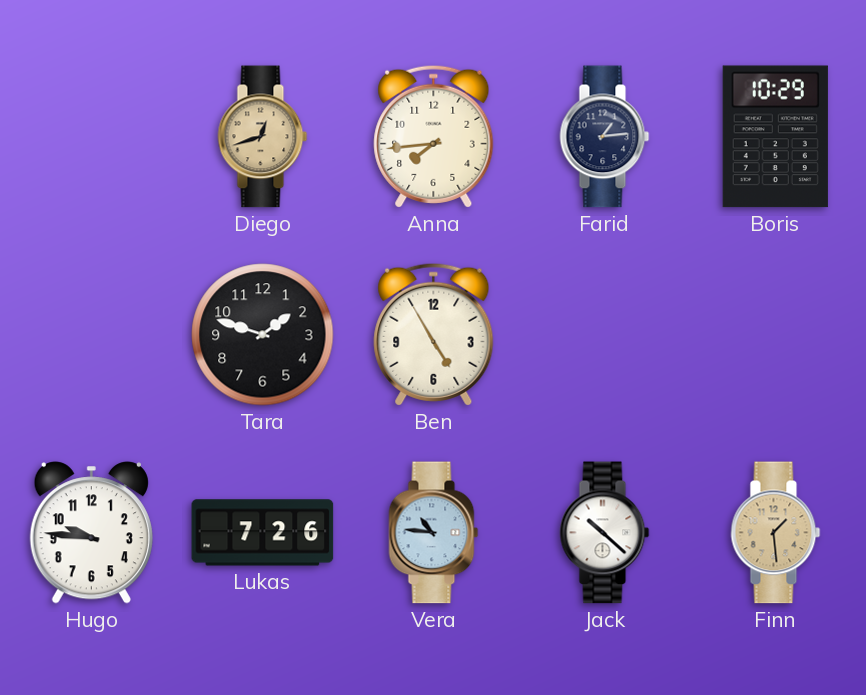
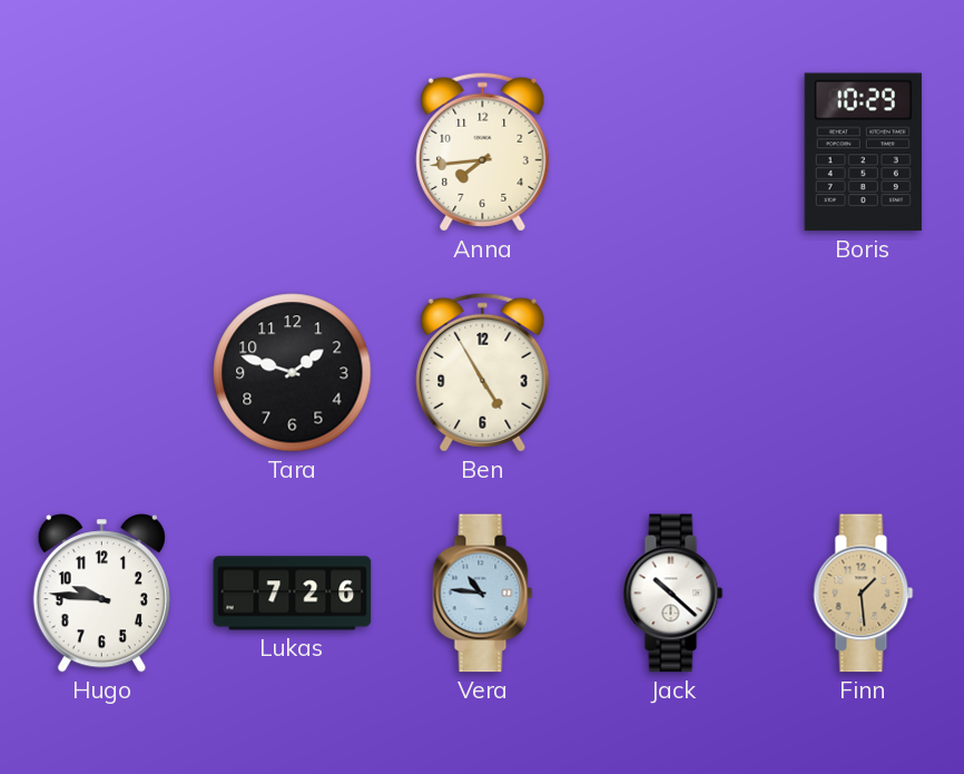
Diego: 12:42 -> none (263, 137)
Farid: 1:14 -> none (605, 137)
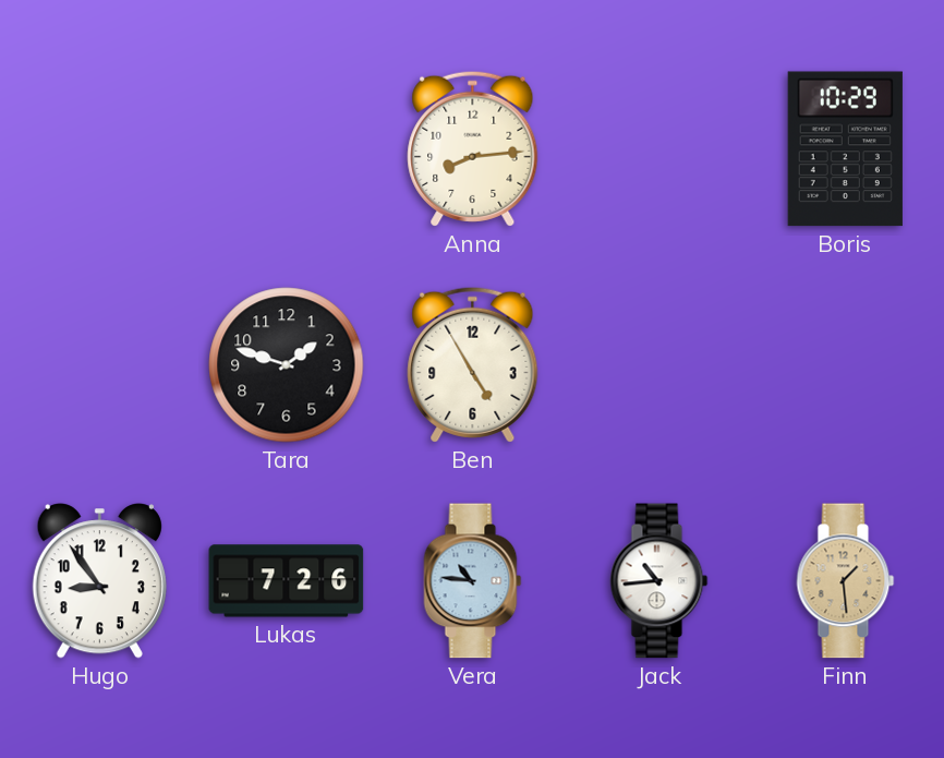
Anna: 7:44 -> 8:14 (473, 148)
Hugo: 9:46 -> 8:54 (99, 581)
Jack: 10:22 -> 10:44 (659, 581)
